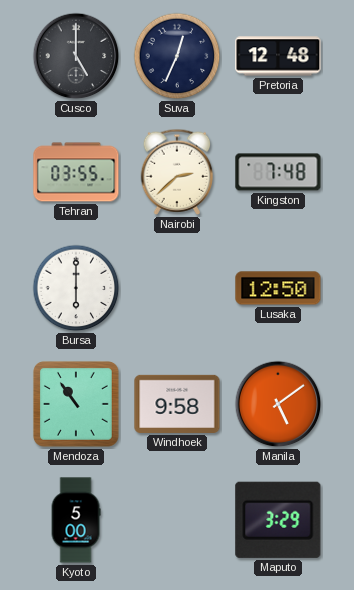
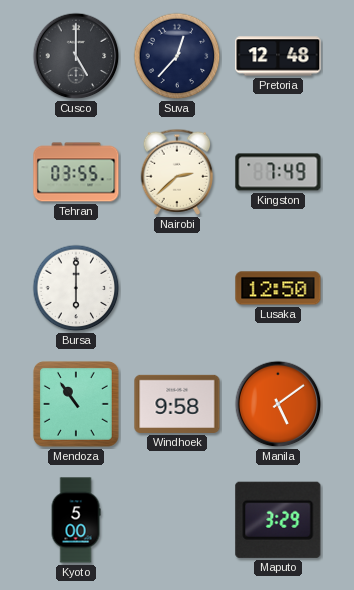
Suva: 12:34 -> 12:37 (177, 56)
Kingston: 7:48 -> 7:49 (278, 172)
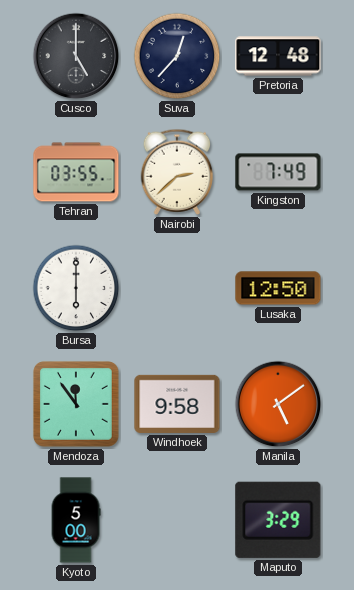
Mendoza: 10:54 -> 11:54 (76, 404)
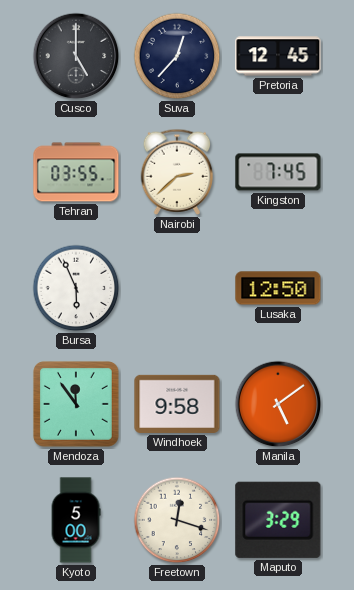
Pretoria: 12:48 -> 12:45 (278, 56)
Kingston: 7:49 -> 7:45 (278, 172)
Bursa: 6:00 -> 5:56 (76, 288)
Freetown: none -> 12:18 (177, 520)
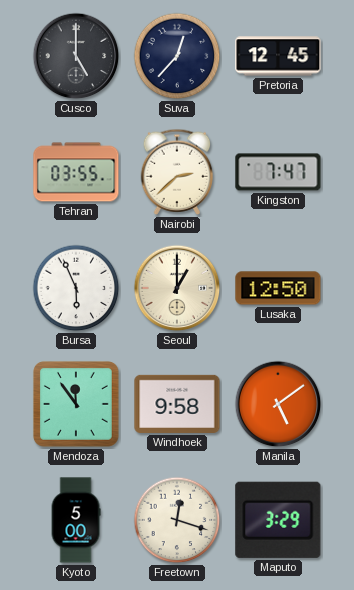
Kingston: 7:45 -> 7:47 (278, 172)
Seoul: none -> 1:00 (177, 288)
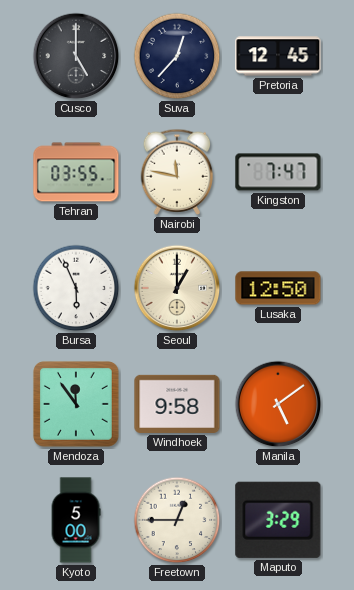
Nairobi: 2:38 -> 11:47 (177, 172)
Freetown: 12:18 -> 12:45 (177, 520)
